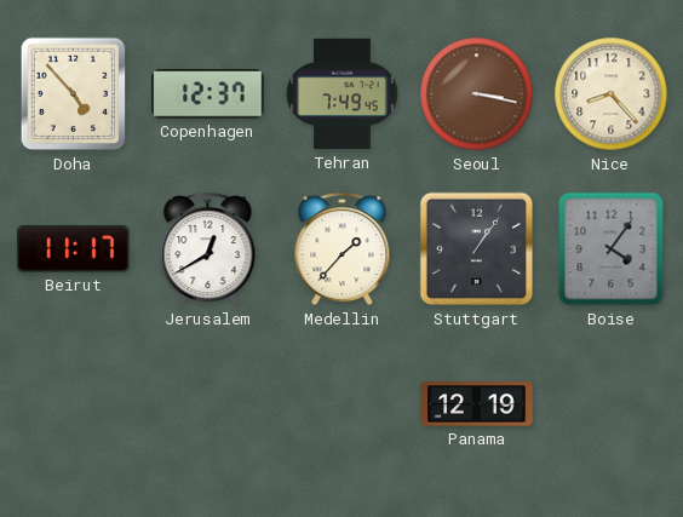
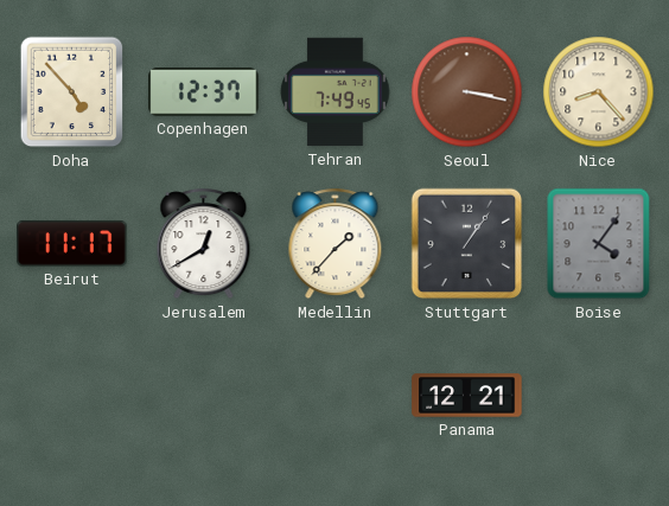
Panama: 12:19 -> 12:21 (467, 396)
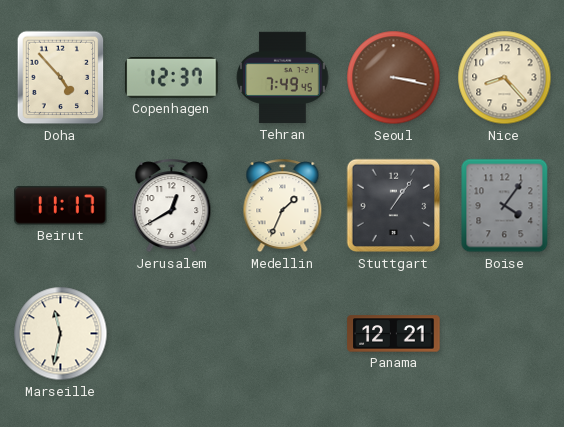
Medellin: 1:37 -> 1:34 (283, 206)
Marseille: none -> 11:32 (61, 334)
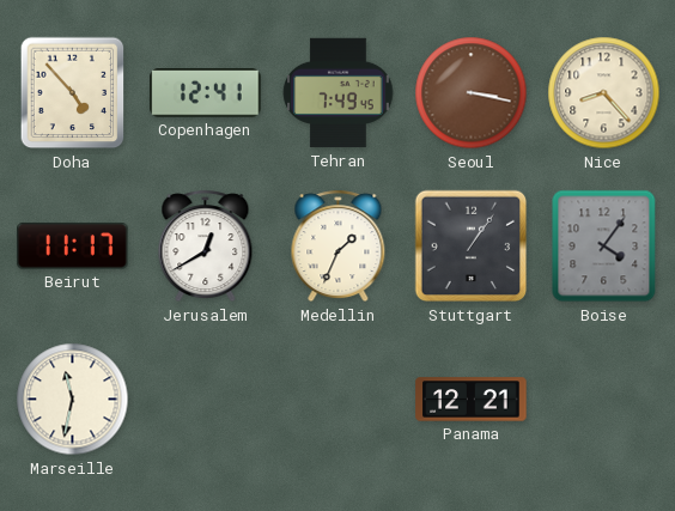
Copenhagen: 12:37 -> 12:41 (206, 93)
